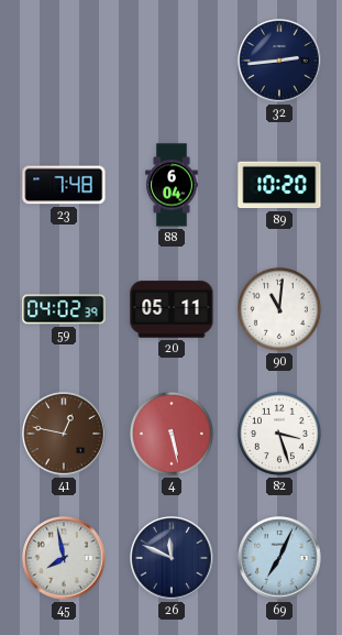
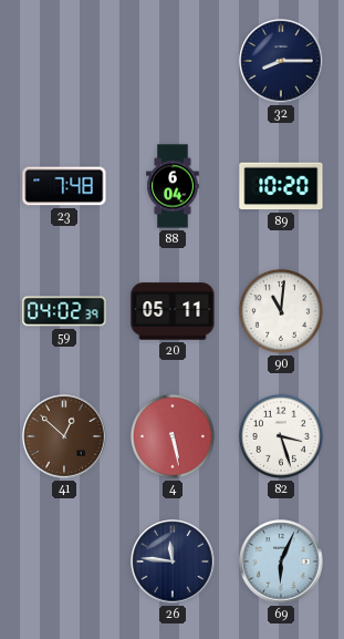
32: 2:44 -> 8:15 (281, 61)
41: 12:47 -> 12:52 (64, 436)
45: 7:58 -> none (64, 558)
26: 11:49 -> 11:46 (173, 561)
69: 7:04 -> 6:04 (281, 561)
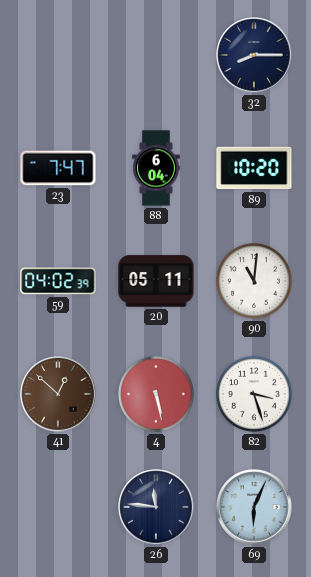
23: 7:48 -> 7:47 (58, 168)
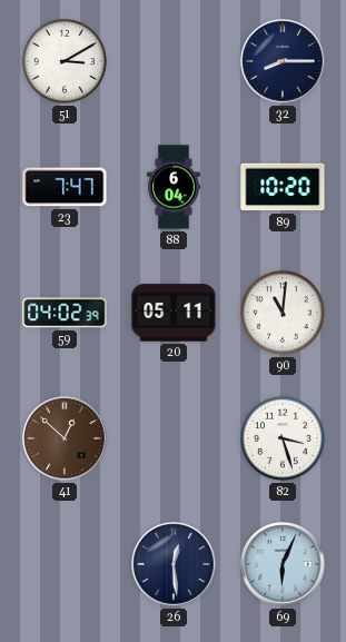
51: none -> 3:10 (65, 61)
4: 5:28 -> none (156, 394)
26: 11:46 -> 12:29 (174, 564)
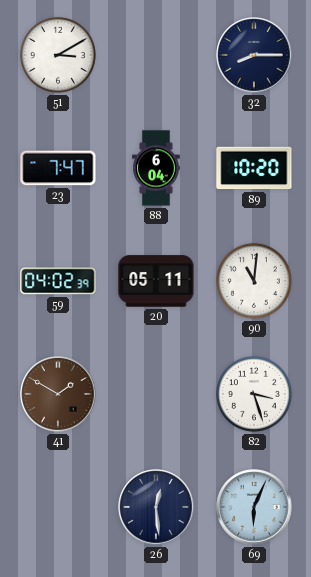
41: 12:52 -> 1:50 (58, 394)
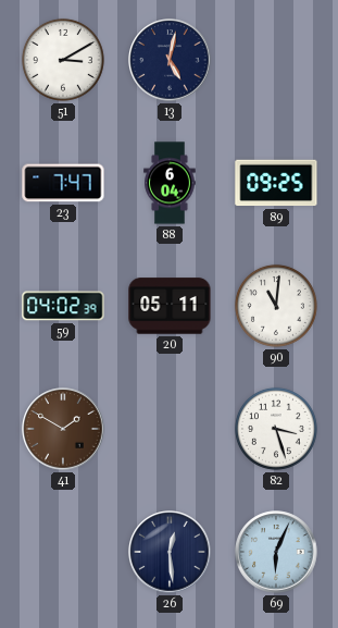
13: none -> 5:02 (170, 60)
32: 8:15 -> none (254, 55)
89: 10:20 -> 09:25 (276, 183)
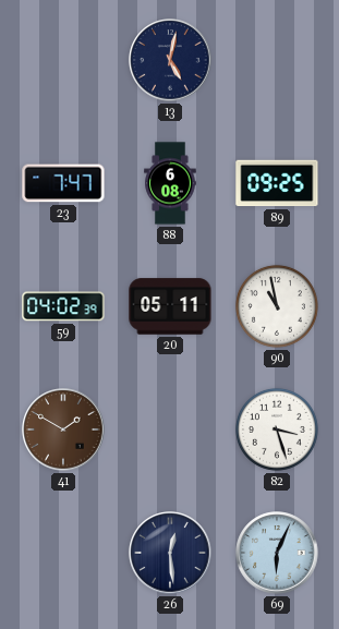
51: 3:10 -> none (63, 60)
88: 6:04 -> 6:08 (170, 183)
90: 11:01 -> 10:58 (277, 306)
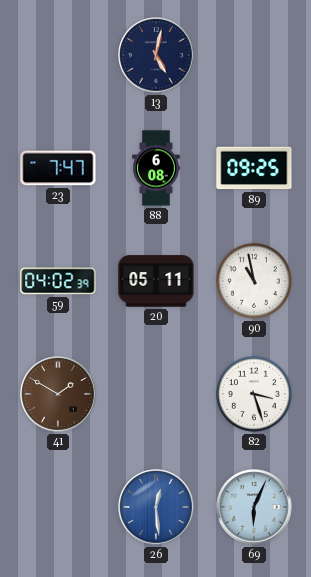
26 dial: navy -> blue (156, 507)
